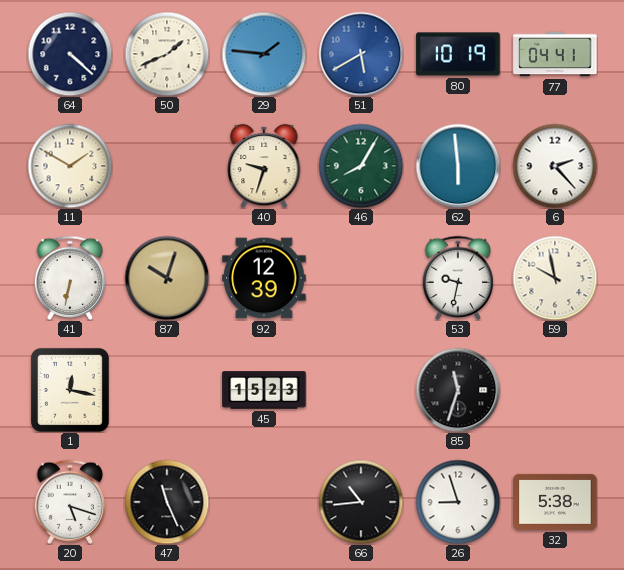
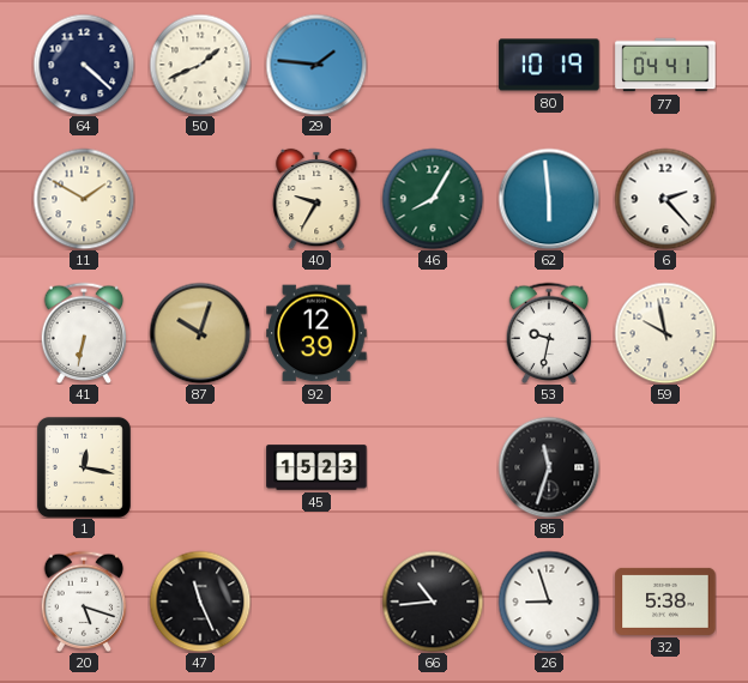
51: 5:40 -> none (361, 54)
40: 9:33 -> 9:35 (316, 199)
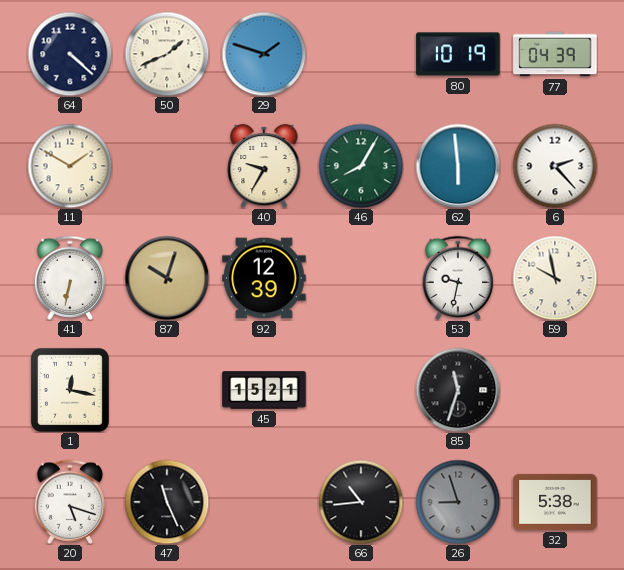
29: 1:46 -> 1:48 (264, 54)
77: 04:41 -> 04:39 (555, 54)
45: 15:23 -> 15:21 (264, 390)
26 dial: white -> grey (458, 502)
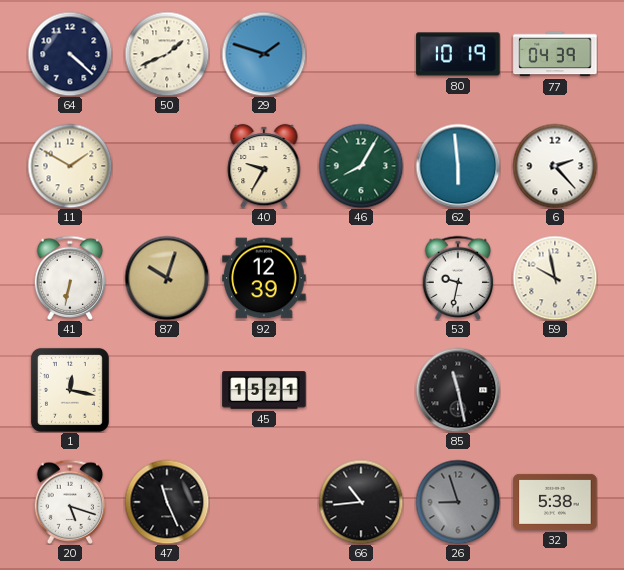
85: 11:33 -> 11:28 (458, 390)
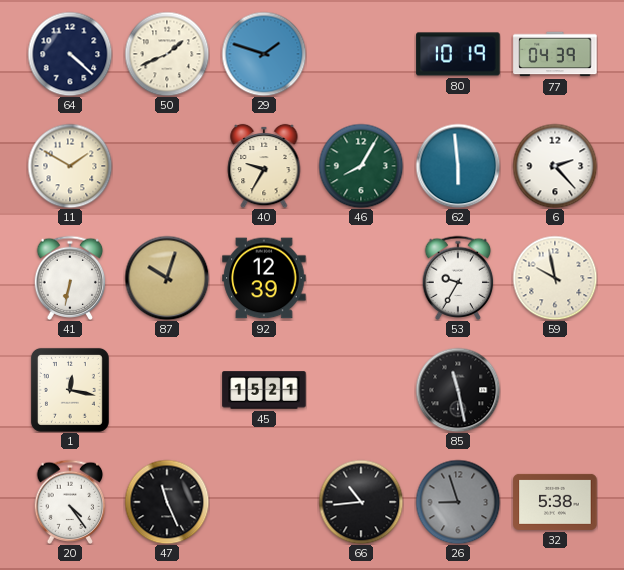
53: 9:32 -> 9:35 (458, 277)
20: 5:18 -> 4:24 (70, 501)
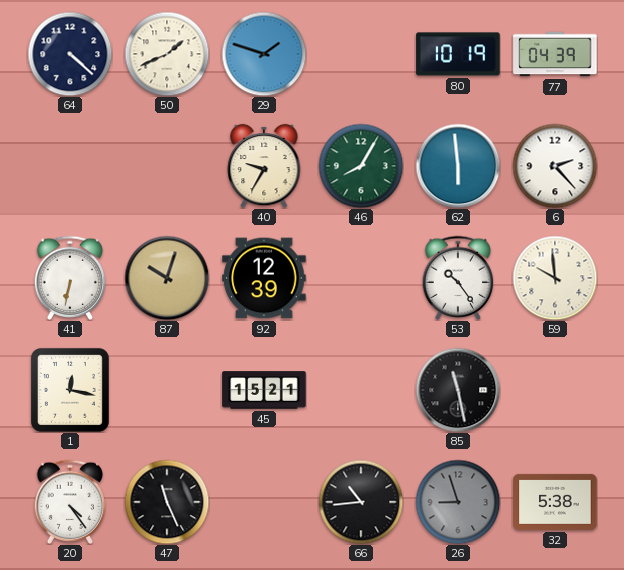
11: 1:50 -> none (70, 166)
53: 9:35 -> 10:24 (458, 277)
59: 9:58 -> 9:59 (555, 278)
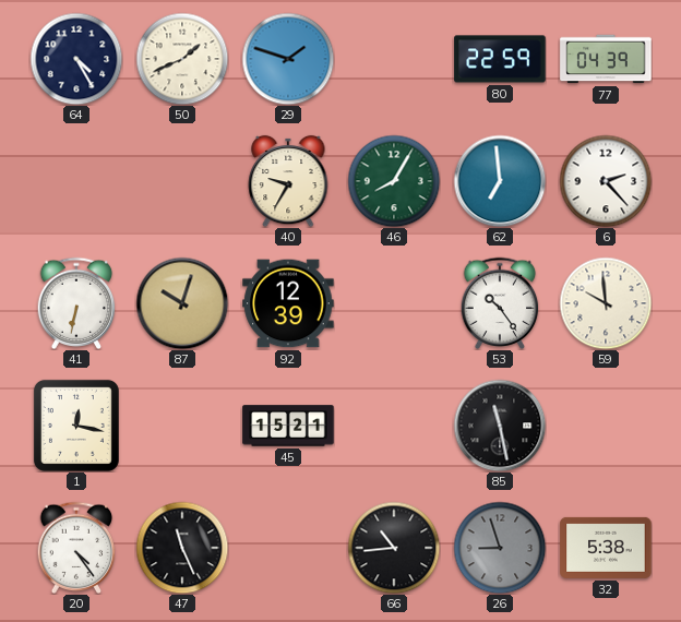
64: 4:22 -> 4:25 (76, 59)
80: 10:19 -> 22:59 (500, 59)
62: 5:59 -> 6:59 (500, 181)
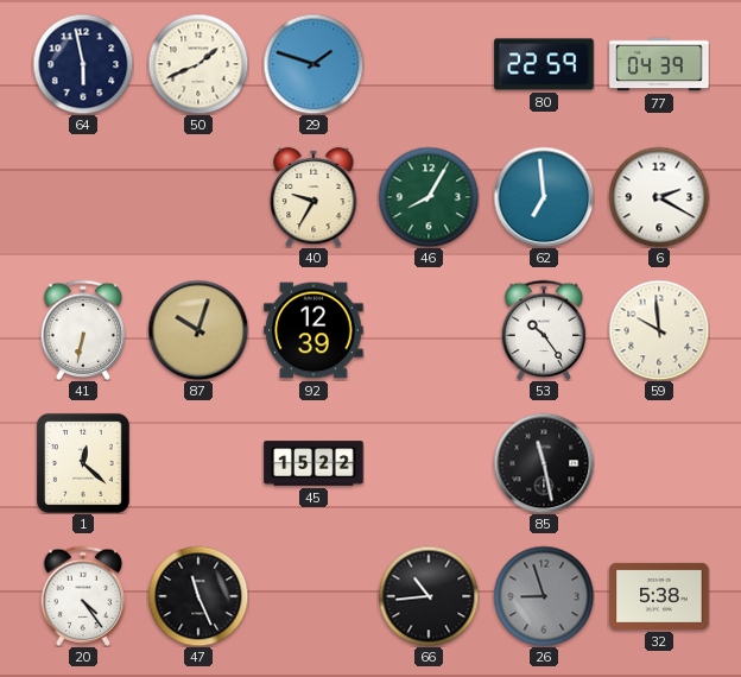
64: 4:25 -> 5:58 (83, 64)
6: 2:23 -> 2:20 (659, 197)
1: 12:17 -> 12:22 (83, 463)
45: 15:21 -> 15:22 (313, 463)
